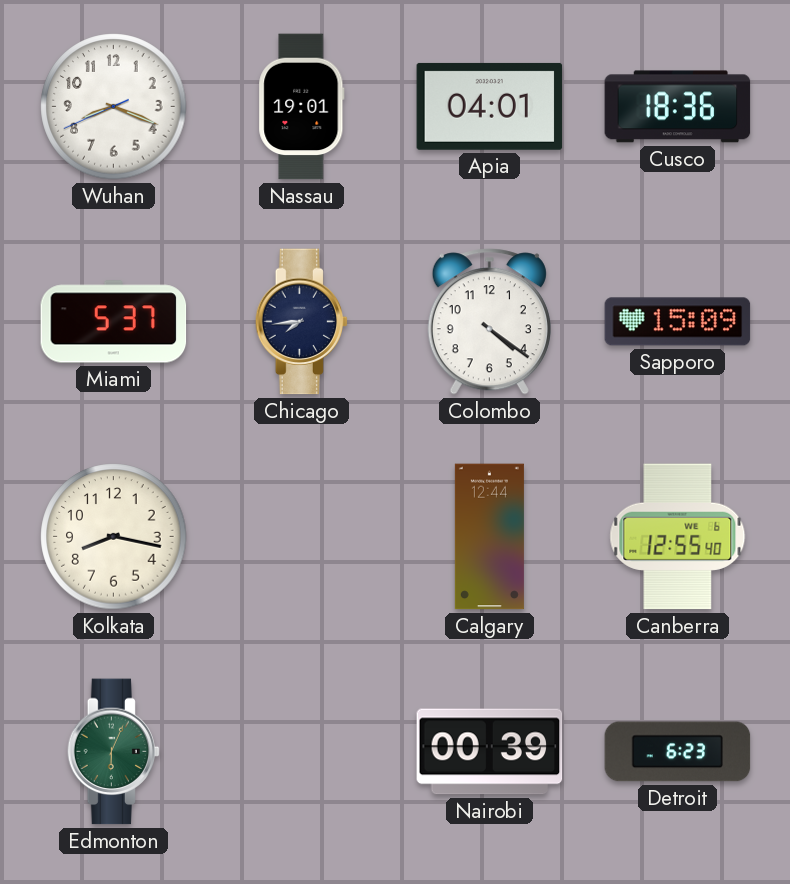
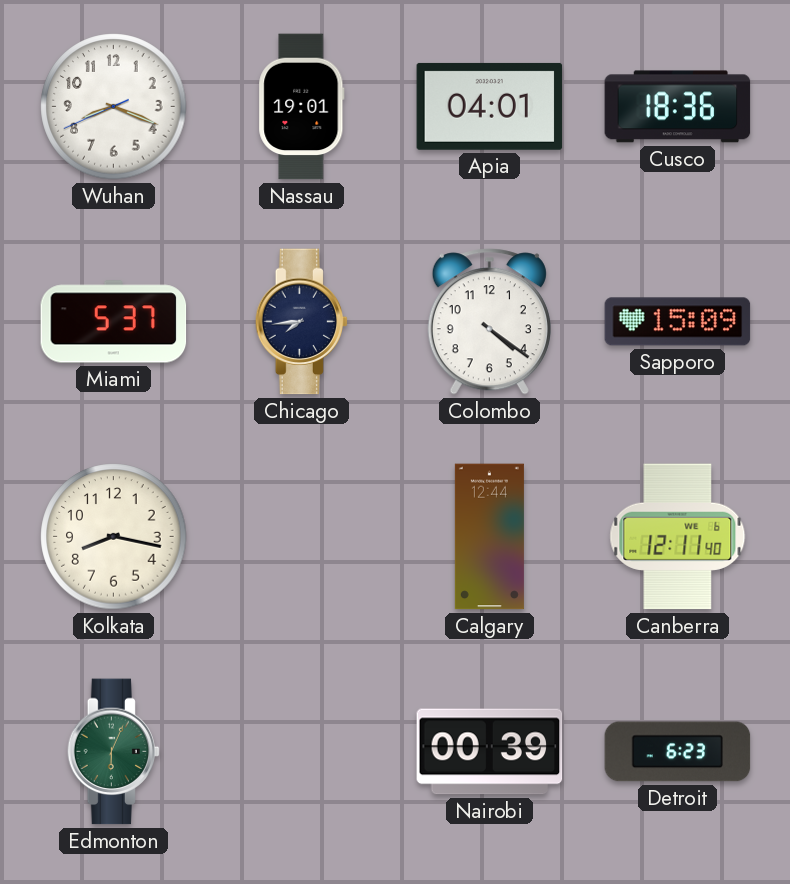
Canberra: 12:55 -> 12:11 (678, 537)
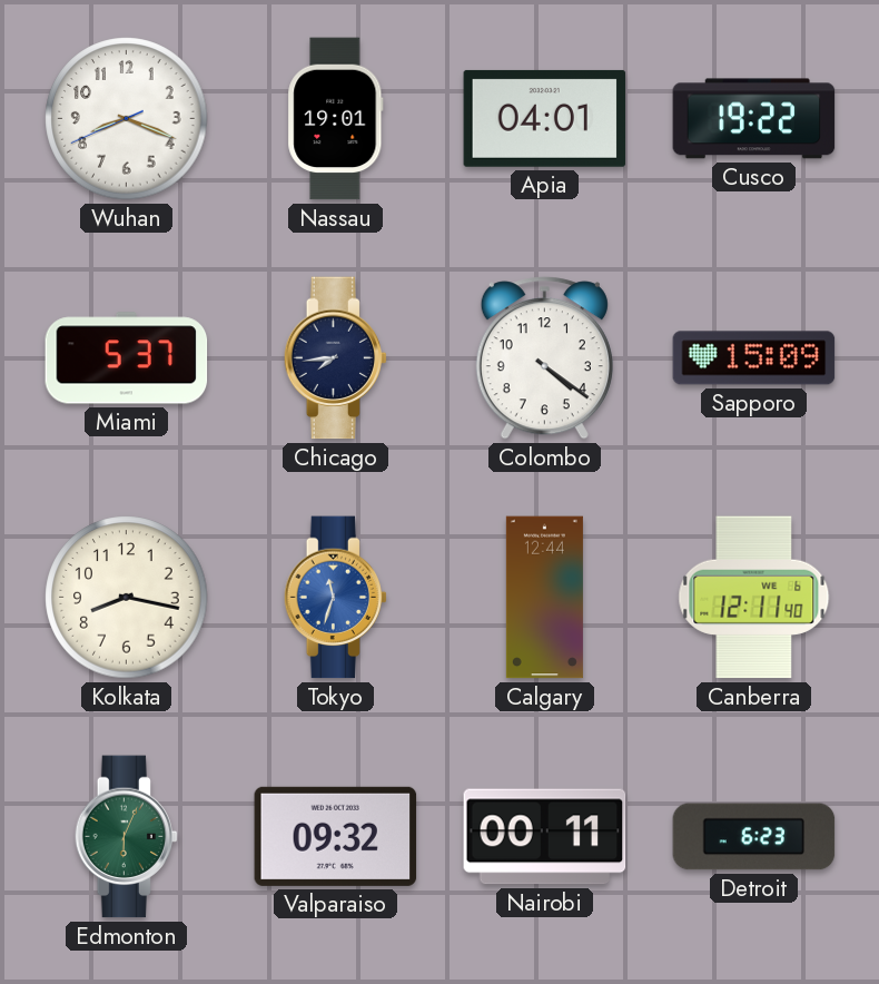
Cusco: 18:36 -> 19:22 (754, 119)
Tokyo: none -> 11:33 (336, 598)
Valparaiso: none -> 09:32 (336, 836)
Nairobi: 00:39 -> 00:11 (545, 837)
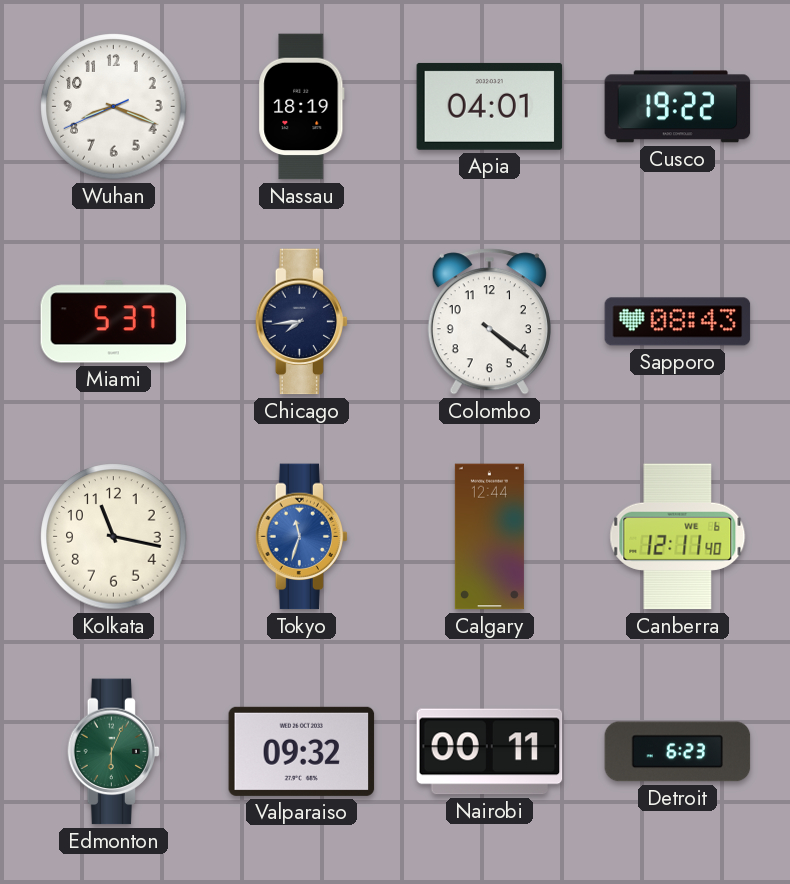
Nassau: 19:01 -> 18:19 (302, 107)
Sapporo: 15:09 -> 08:43 (678, 322)
Kolkata: 8:17 -> 11:17 (114, 537)
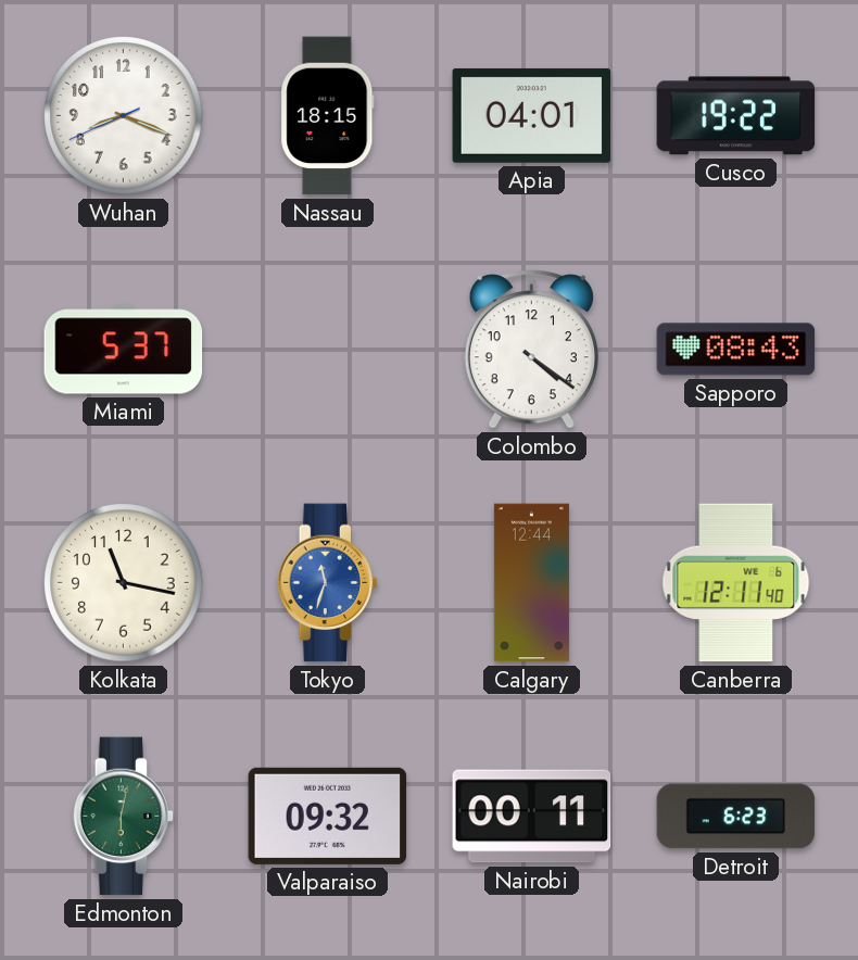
Nassau: 18:19 -> 18:15 (328, 116)
Chicago: 7:44 -> none (302, 322)
Edmonton: 6:04 -> 6:02 (124, 817)
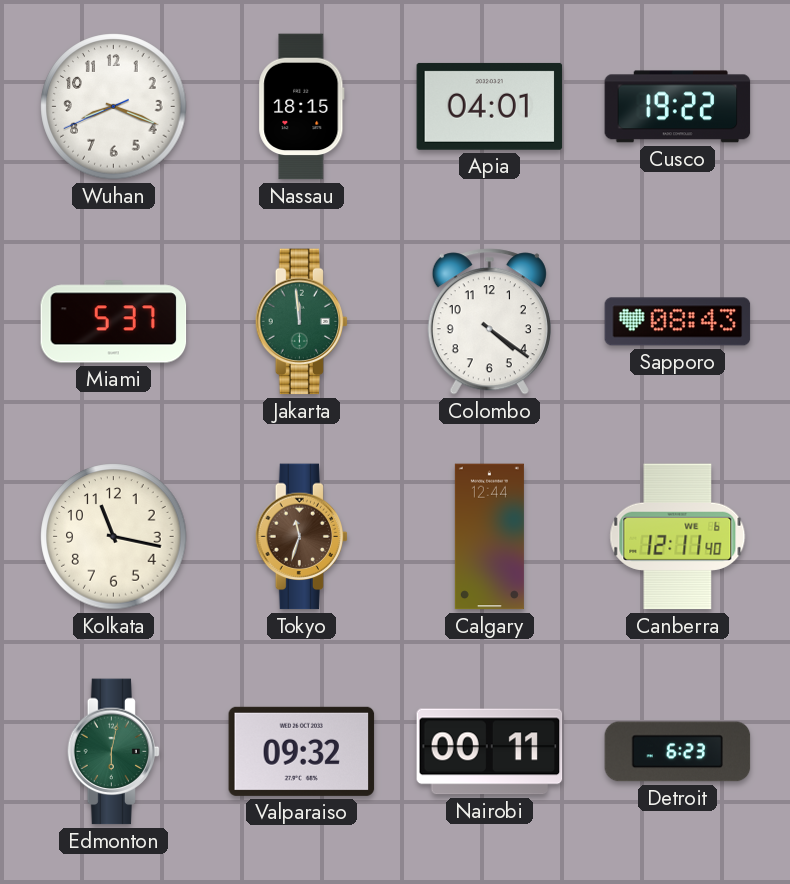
Jakarta: none -> 11:59 (302, 322)
Tokyo dial: blue -> brown (302, 537)
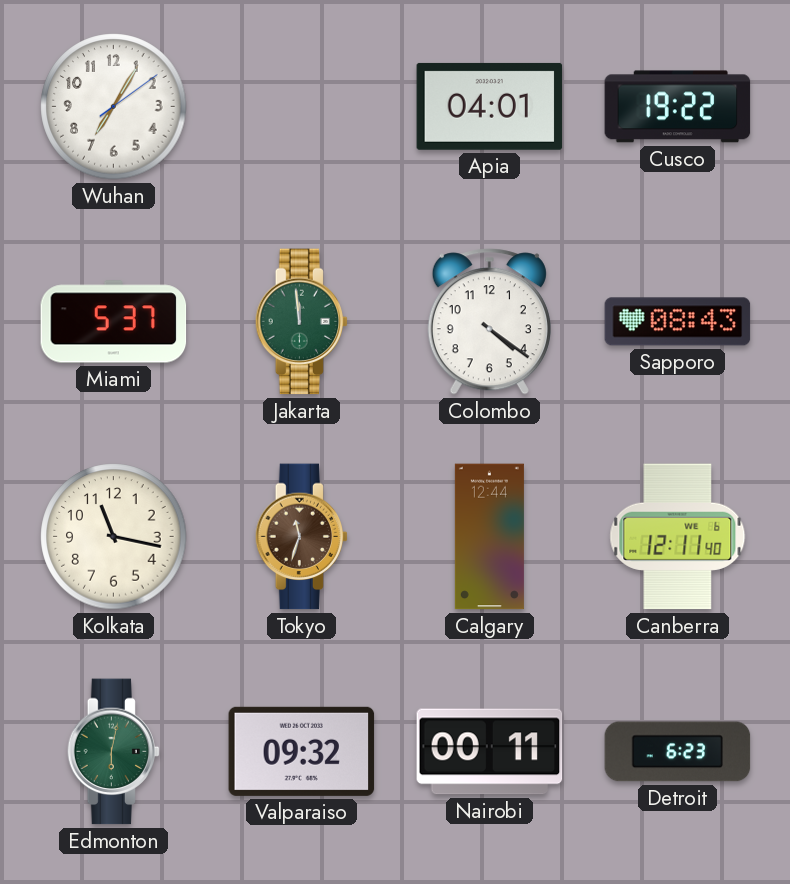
Wuhan: 8:18 -> 7:05 (114, 107)
Nassau: 18:15 -> none (302, 107)
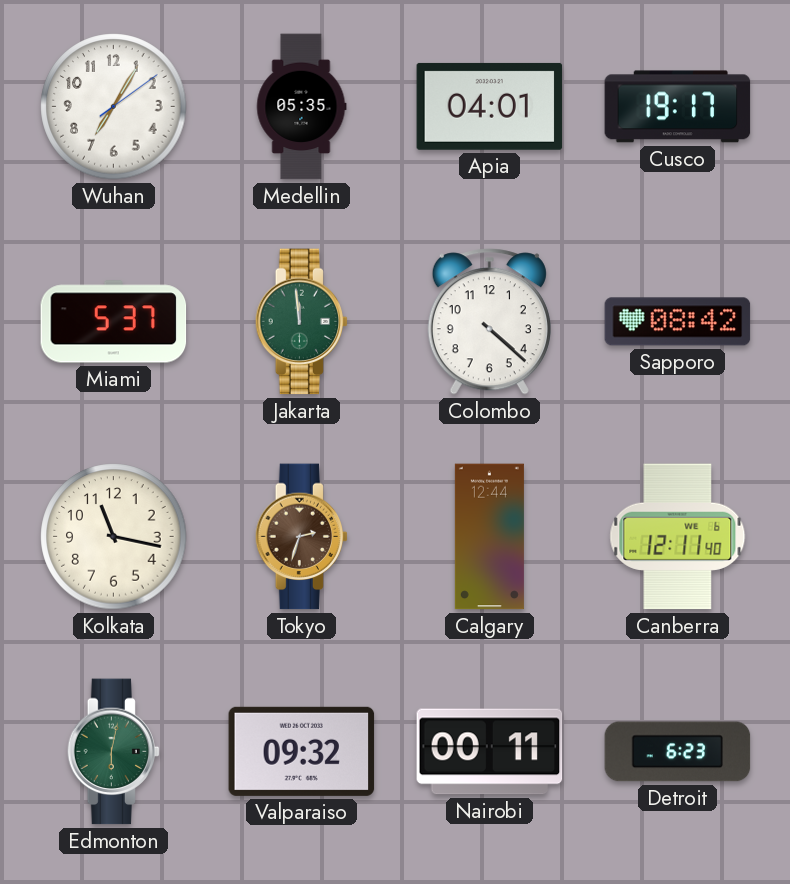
Medellin: none -> 05:35 (301, 107)
Cusco: 19:22 -> 19:17 (678, 107)
Colombo: 4:21 -> 4:22 (489, 322)
Sapporo: 08:43 -> 08:42 (678, 322)
Tokyo: 11:33 -> 2:33 (302, 537)
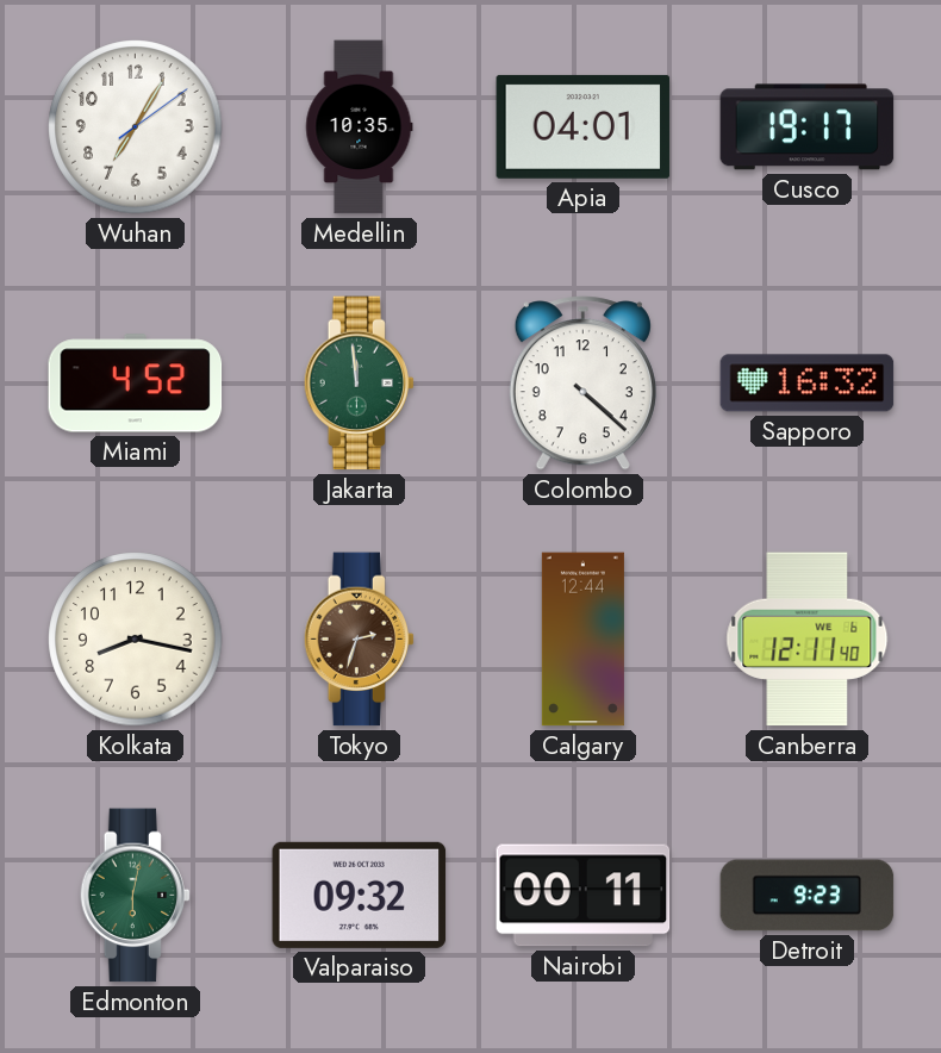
Medellin: 05:35 -> 10:35 (359, 127)
Miami: 5:37 -> 4:52 (136, 384)
Sapporo: 08:42 -> 16:32 (808, 384)
Kolkata: 11:17 -> 8:17 (136, 640)
Detroit: 6:23 -> 9:23 (808, 896)
